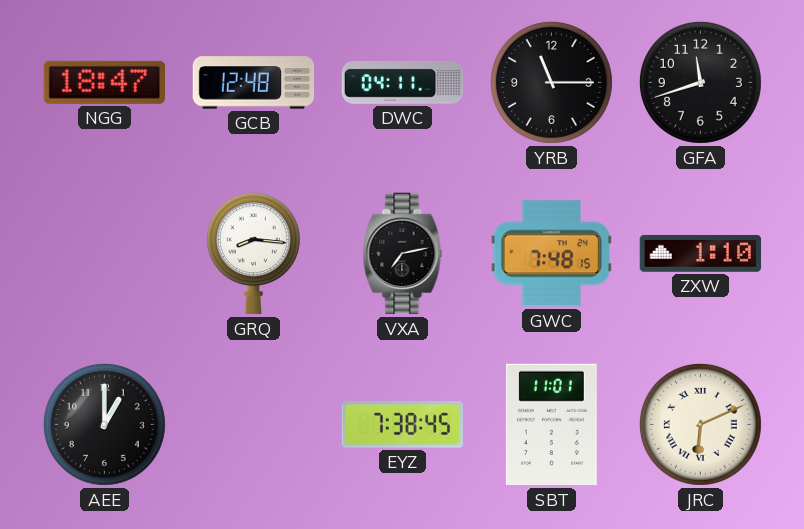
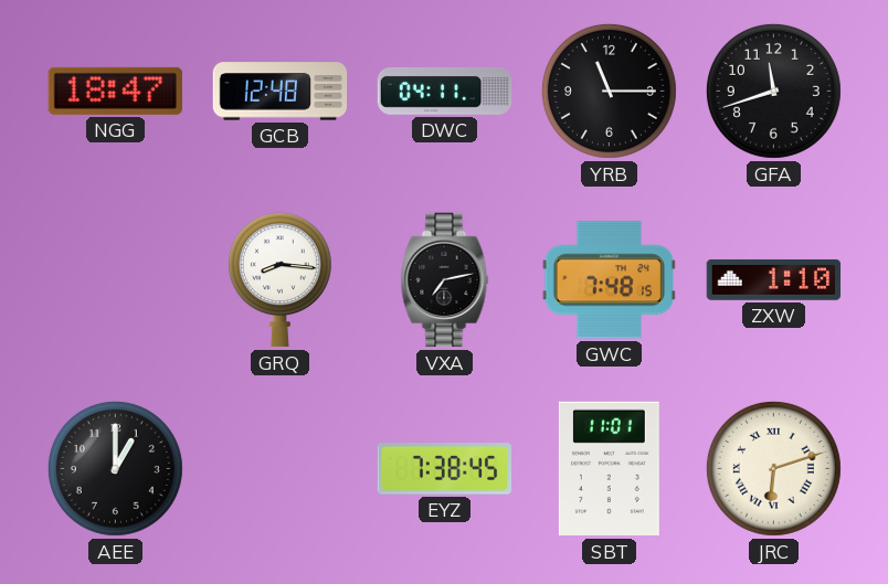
JRC: 6:11 -> 6:12 (773, 468)
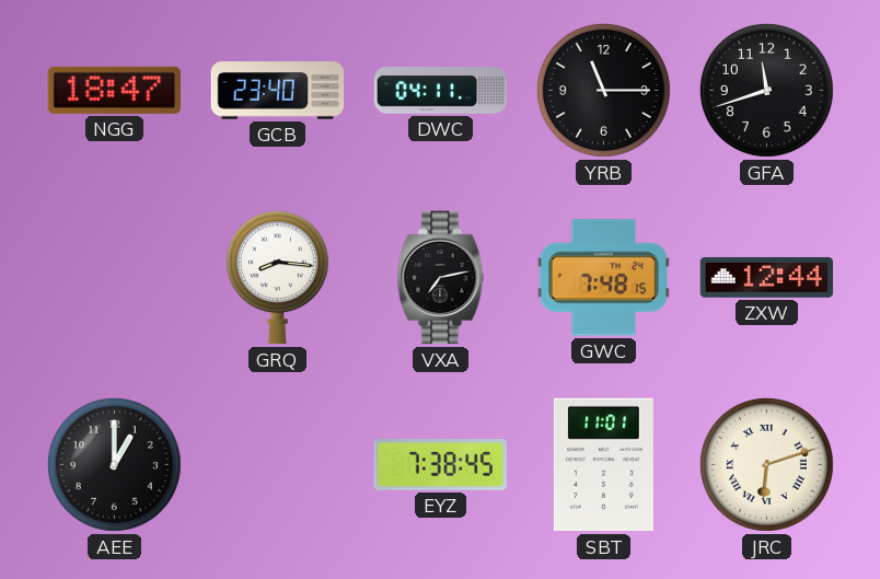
GCB: 12:48 -> 23:40 (278, 91)
ZXW: 1:10 -> 12:44 (767, 278)
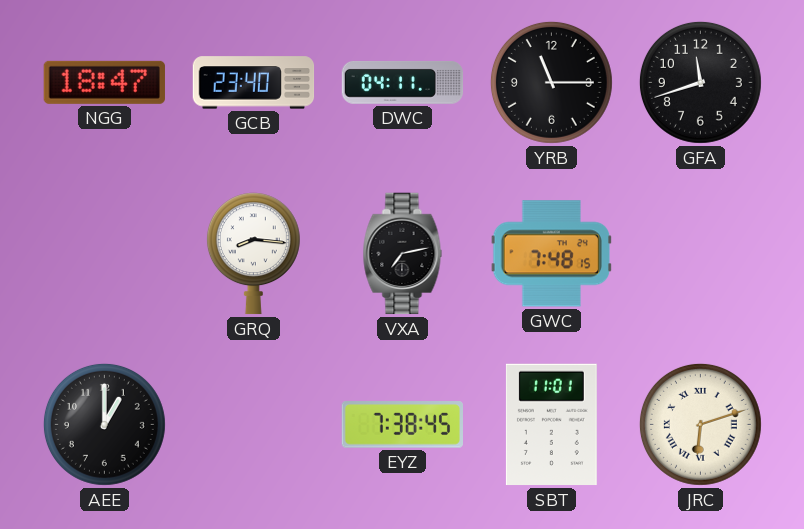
ZXW: 12:44 -> none (767, 278)
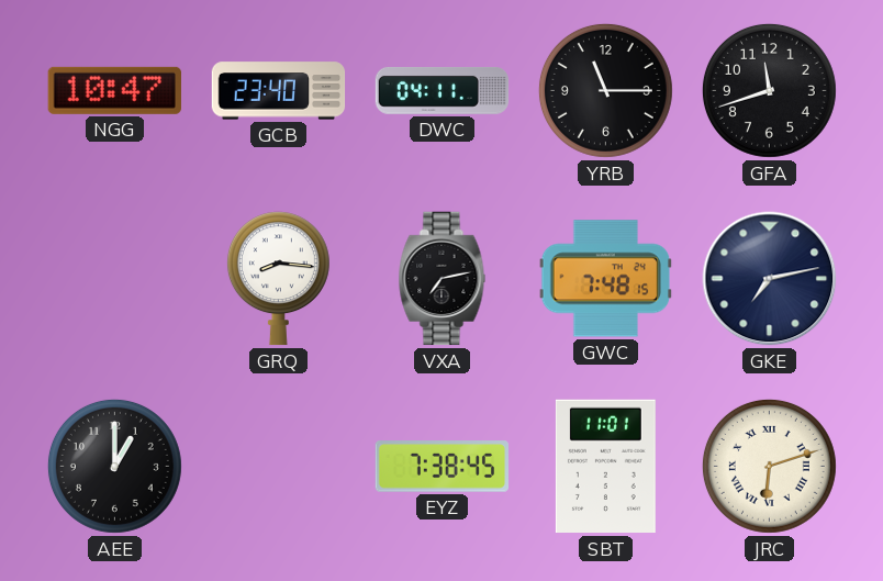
NGG: 18:47 -> 10:47 (114, 90)
GKE: none -> 7:13 (770, 279)
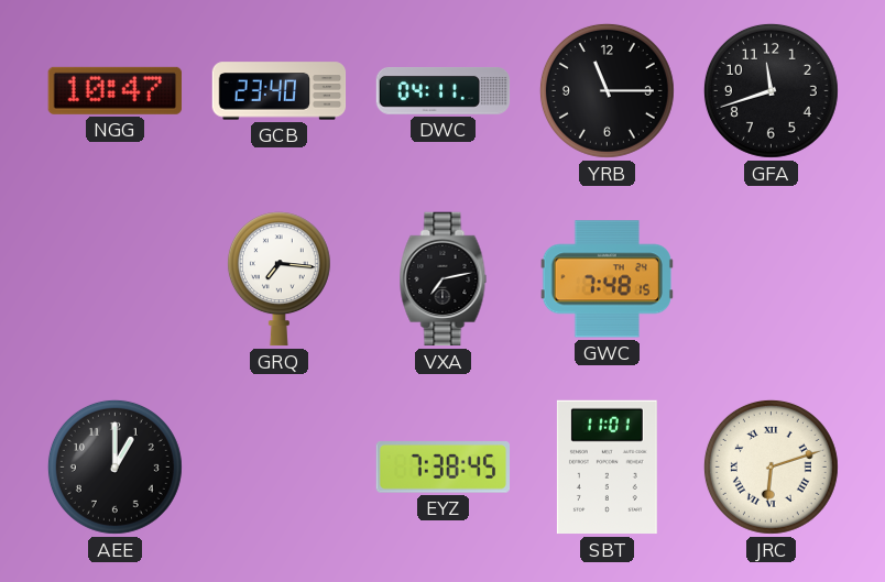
GRQ: 8:16 -> 7:16 (278, 279)
GKE: 7:13 -> none (770, 279)
